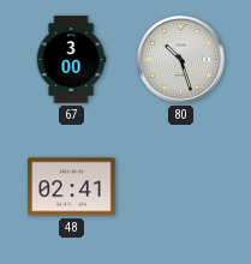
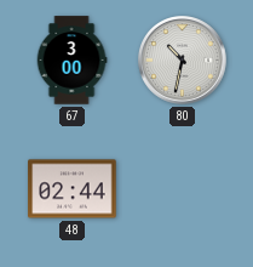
80: 10:27 -> 10:32 (183, 61)
48: 02:41 -> 02:44 (73, 189)
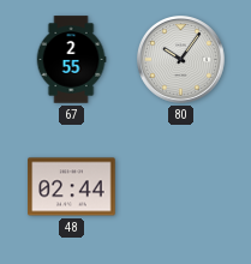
67: 3:00 -> 2:55 (71, 60)
80: 10:32 -> 10:06 (181, 60)
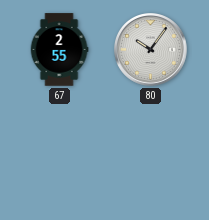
48: 02:44 -> none (72, 187)
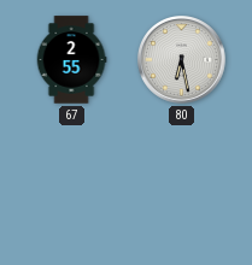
80: 10:06 -> 6:28 (182, 60)
